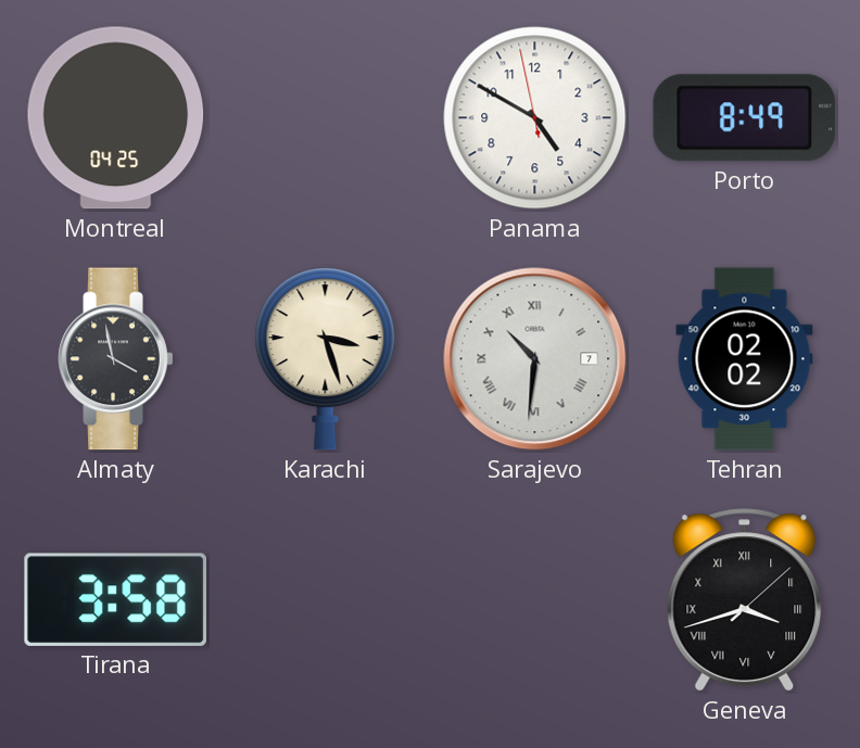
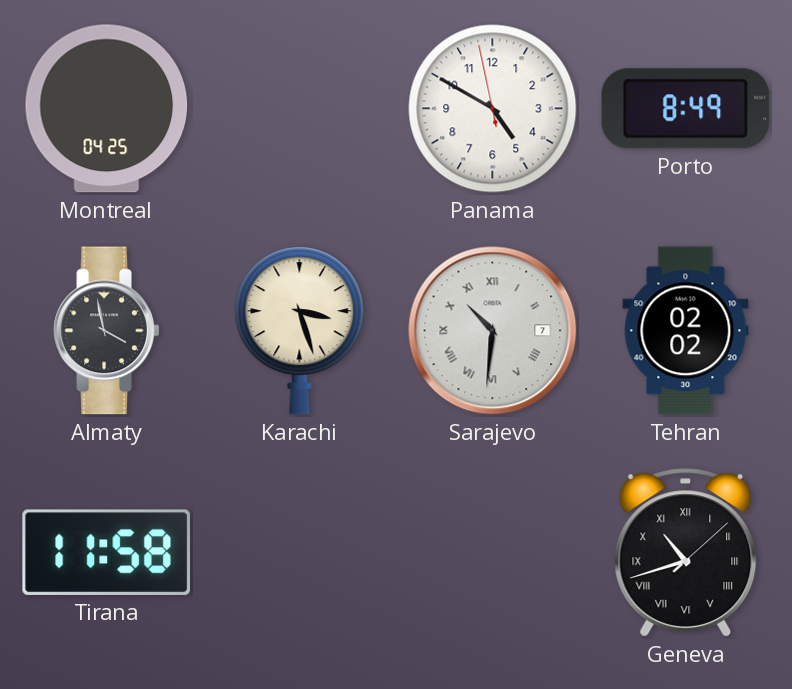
Tirana: 3:58 -> 11:58 (106, 552)
Geneva: 3:42 -> 10:42 (686, 553)
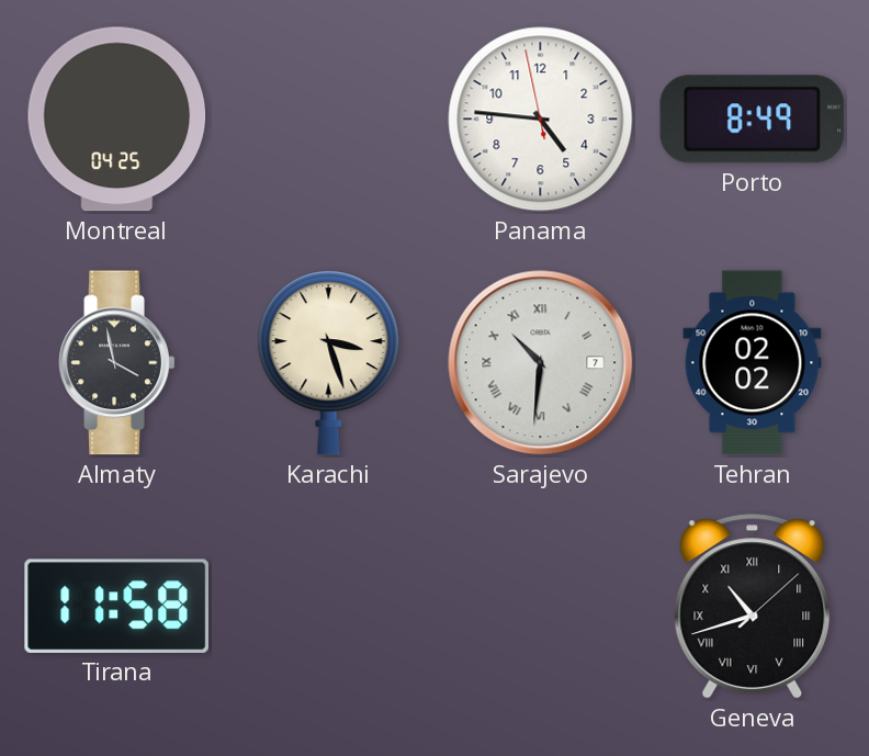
Panama: 4:49 -> 4:45 (541, 120)
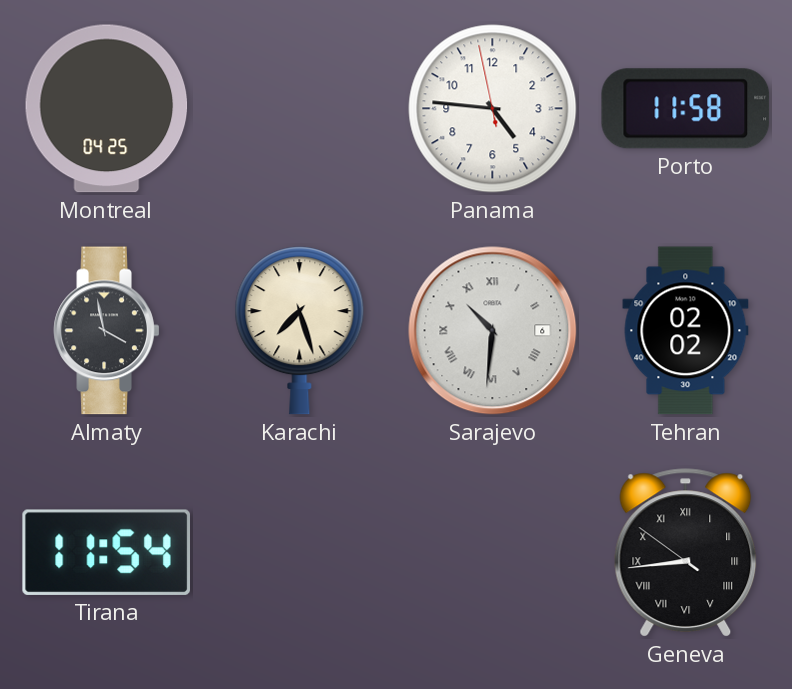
Porto: 8:49 -> 11:58 (686, 109)
Karachi: 3:27 -> 7:27 (300, 331)
Sarajevo date: 7 -> 6 (493, 331)
Tirana: 11:58 -> 11:54 (106, 552)
Geneva: 10:42 -> 8:43 (686, 553)
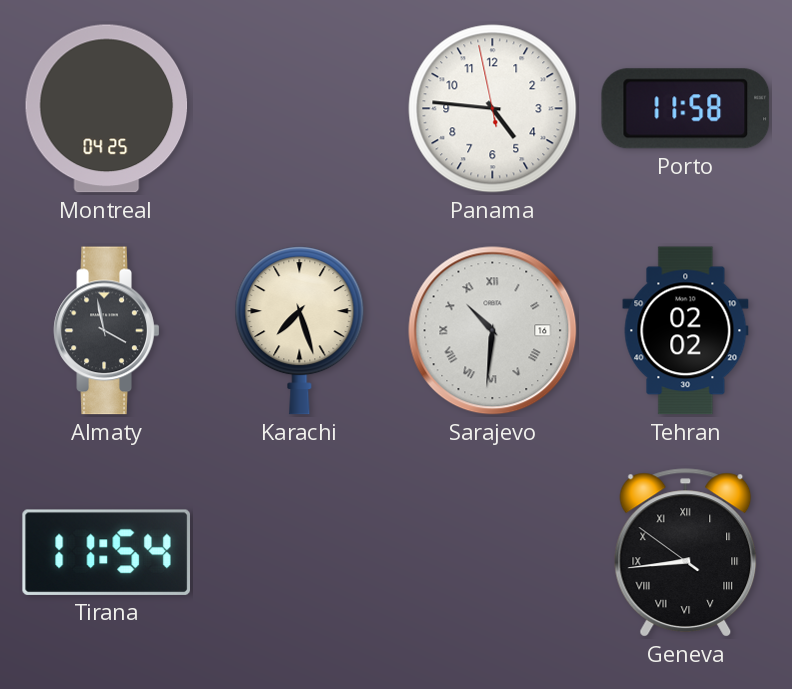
Sarajevo date: 6 -> 16 (493, 331)
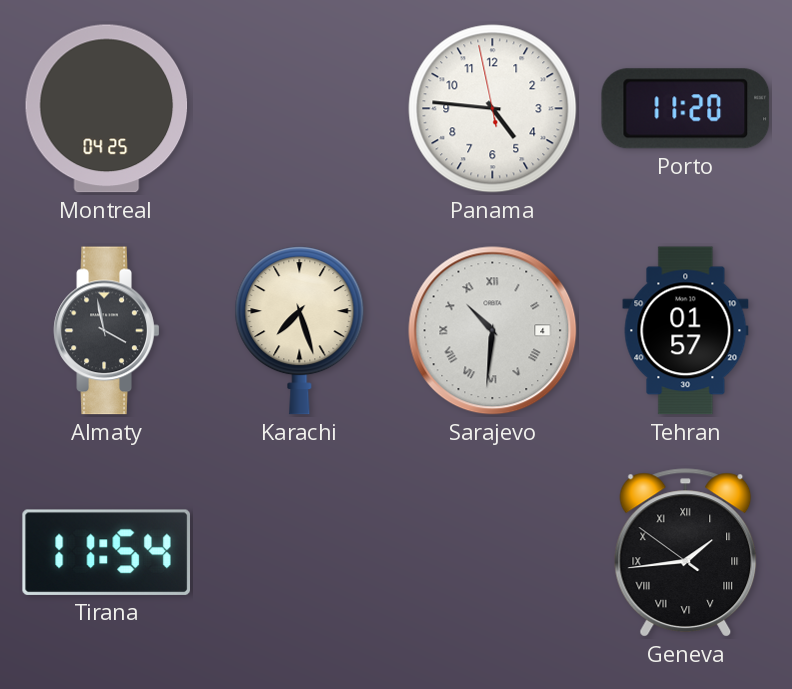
Porto: 11:58 -> 11:20 (686, 109)
Sarajevo date: 16 -> 4 (493, 331)
Tehran: 02:02 -> 01:57 (686, 331)
Geneva: 8:43 -> 1:43 (686, 553)
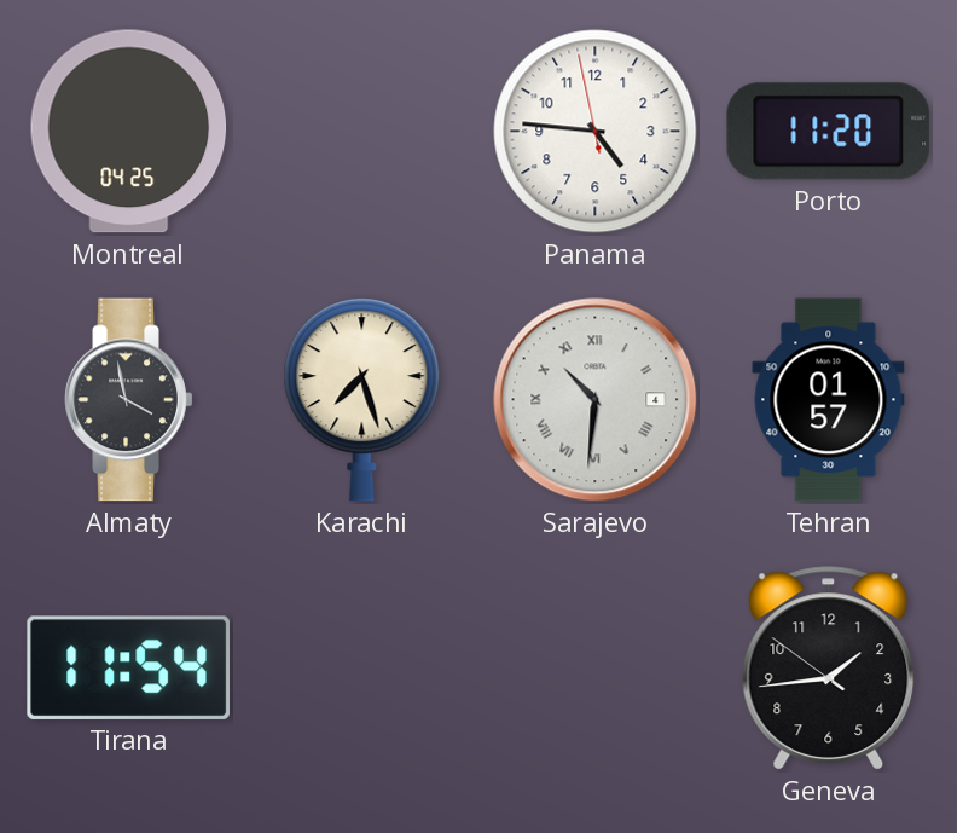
Geneva numerals: Roman -> Arabic (829, 669)
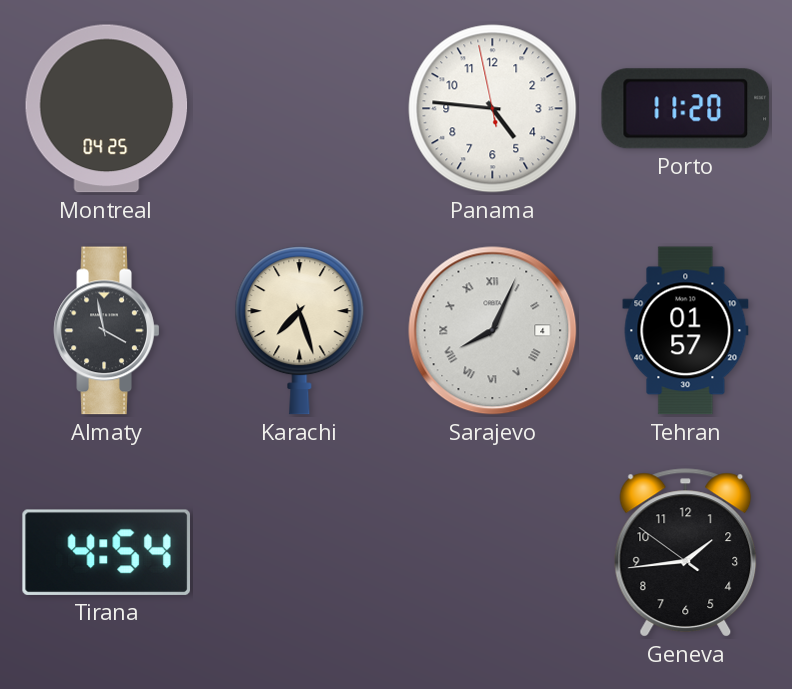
Sarajevo: 10:31 -> 8:04 (493, 331)
Tirana: 11:54 -> 4:54 (106, 552)
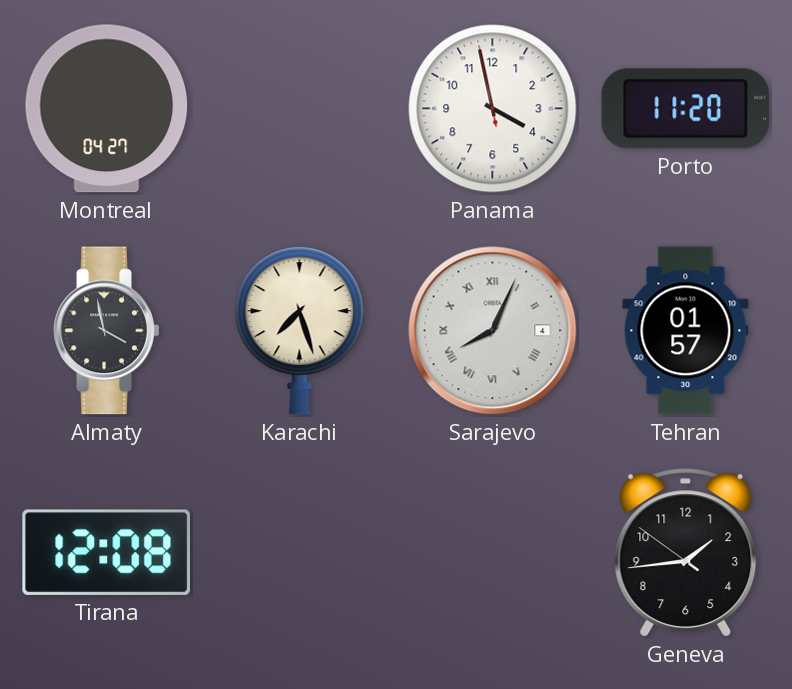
Montreal: 04:25 -> 04:27 (107, 109)
Panama: 4:45 -> 3:57 (493, 109)
Tirana: 4:54 -> 12:08 (106, 552)
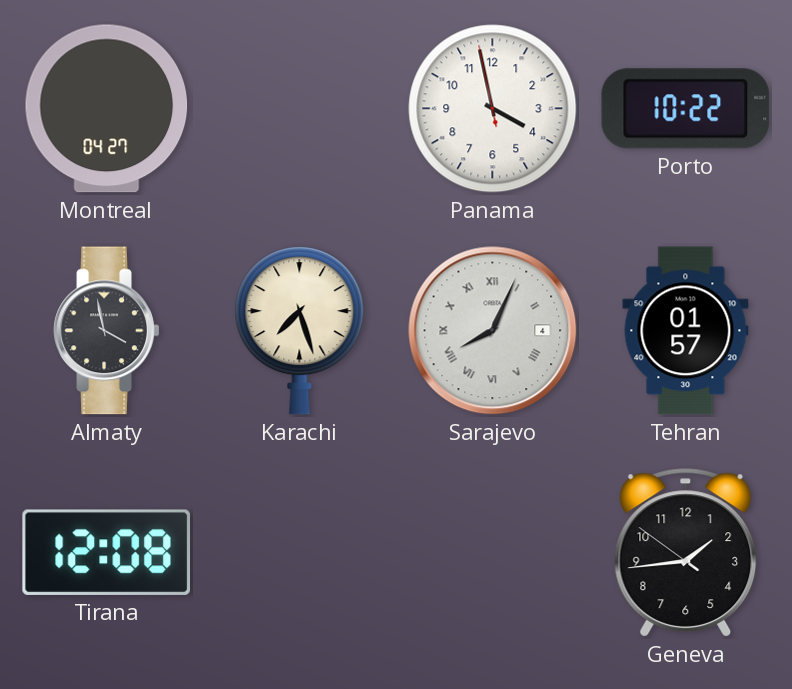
Porto: 11:20 -> 10:22 (686, 109)
